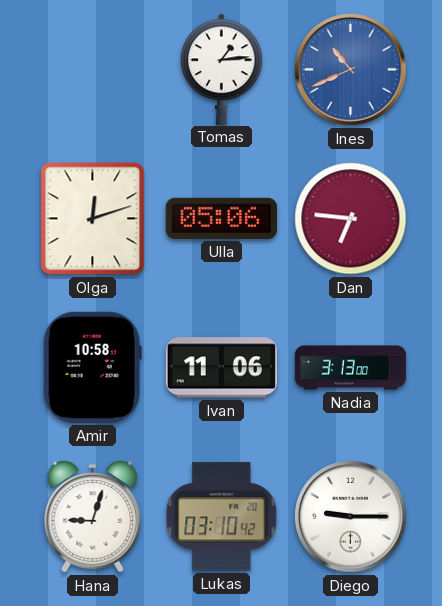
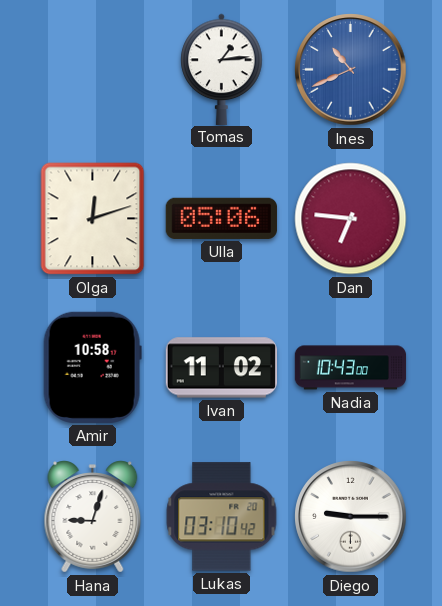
Ivan: 11:06 -> 11:02 (221, 368)
Nadia: 3:13 -> 10:43 (351, 368)
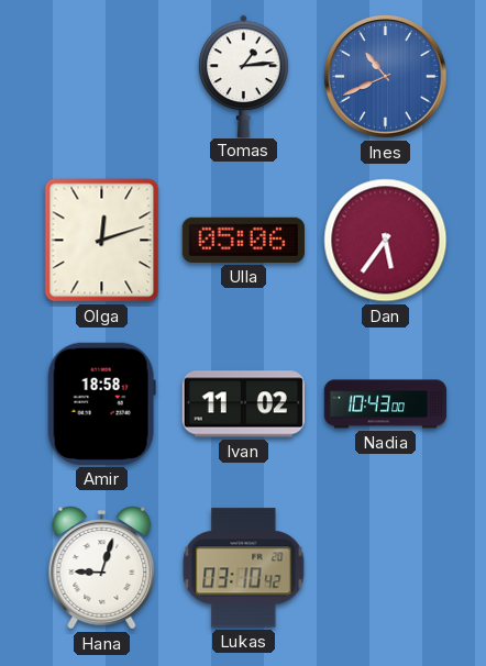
Dan: 6:46 -> 5:36 (386, 241)
Amir: 10:58 -> 18:58 (101, 403)
Diego: 9:15 -> none (351, 517)
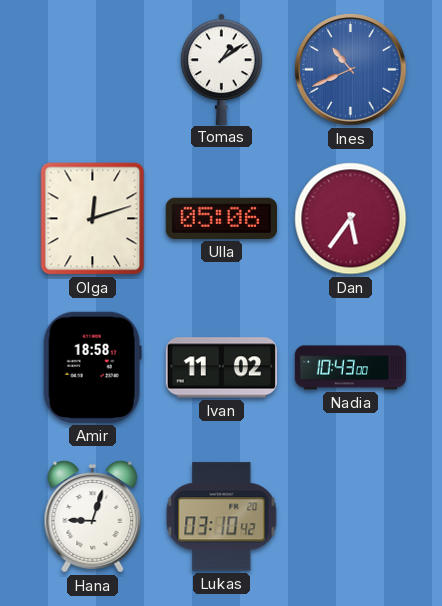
Tomas: 1:14 -> 1:09 (222, 69)
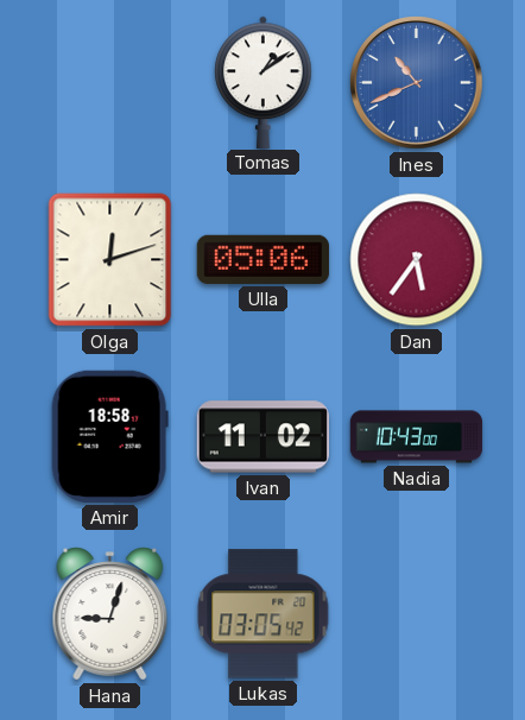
Lukas: 03:10 -> 03:05 (264, 614)
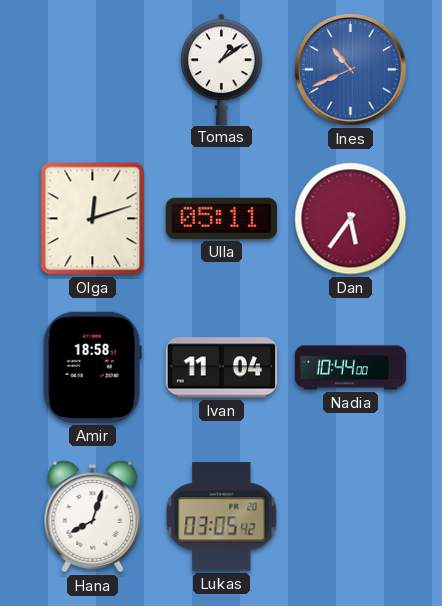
Ulla: 05:06 -> 05:11 (221, 218)
Ivan: 11:02 -> 11:04 (221, 368)
Nadia: 10:43 -> 10:44 (351, 368)
Hana: 9:03 -> 8:03 (93, 517)
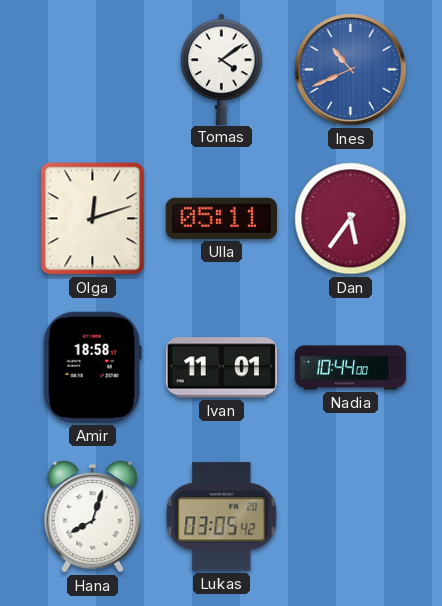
Tomas: 1:09 -> 4:09 (222, 69)
Ivan: 11:04 -> 11:01 (221, 368)
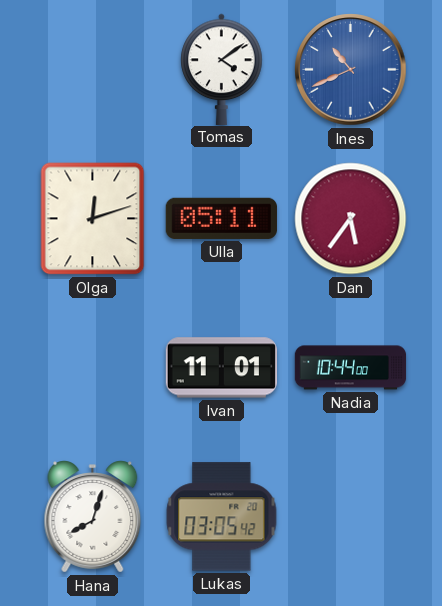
Amir: 18:58 -> none (92, 367)
